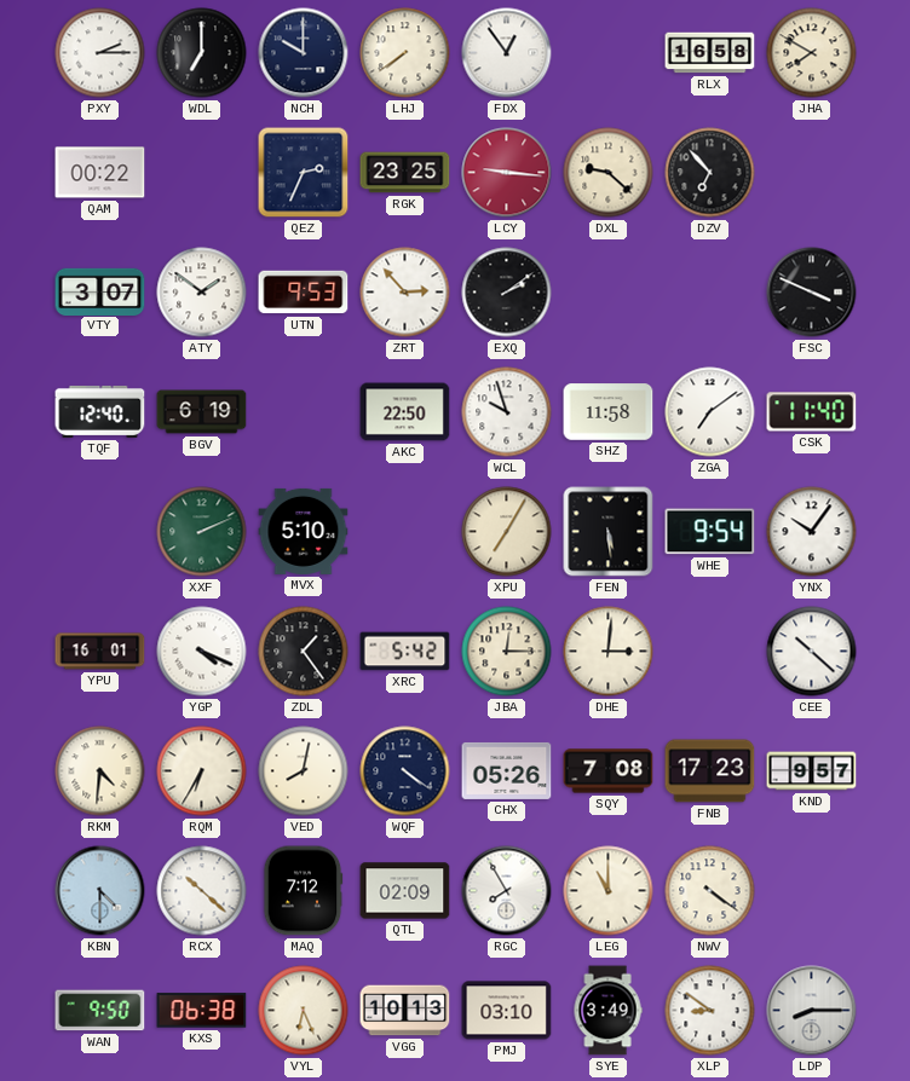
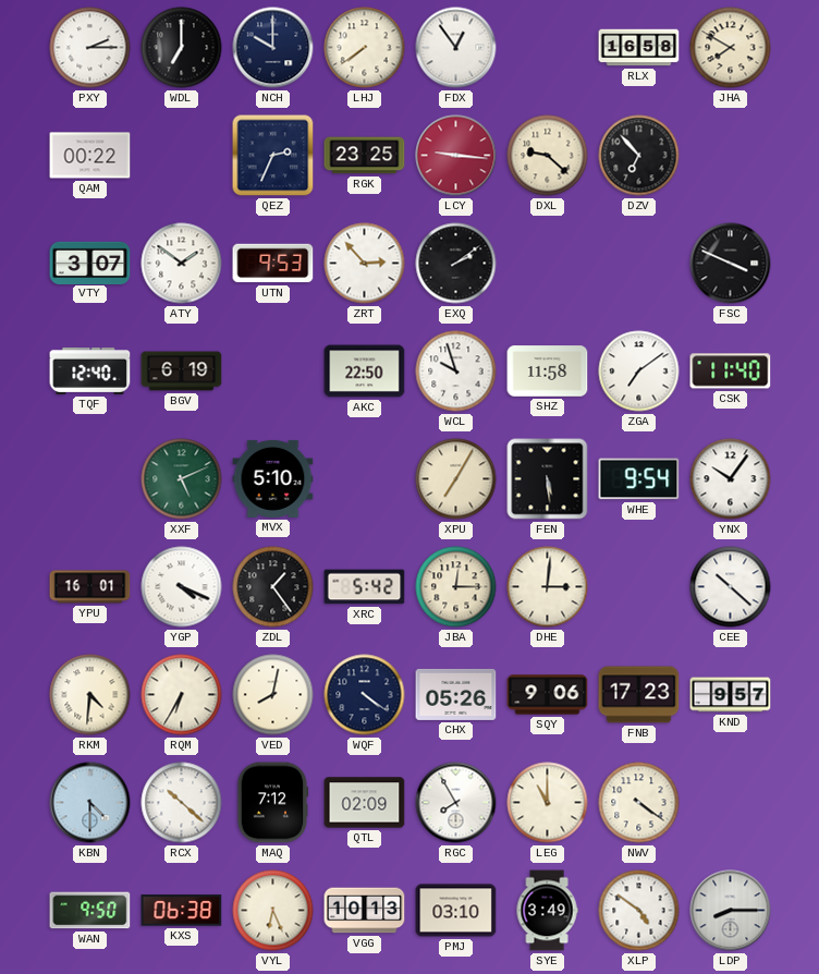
XXF: 2:11 -> 5:11 (182, 479)
SQY: 7:08 -> 9:06 (548, 695)
XLP: 8:51 -> 4:51 (639, 911)
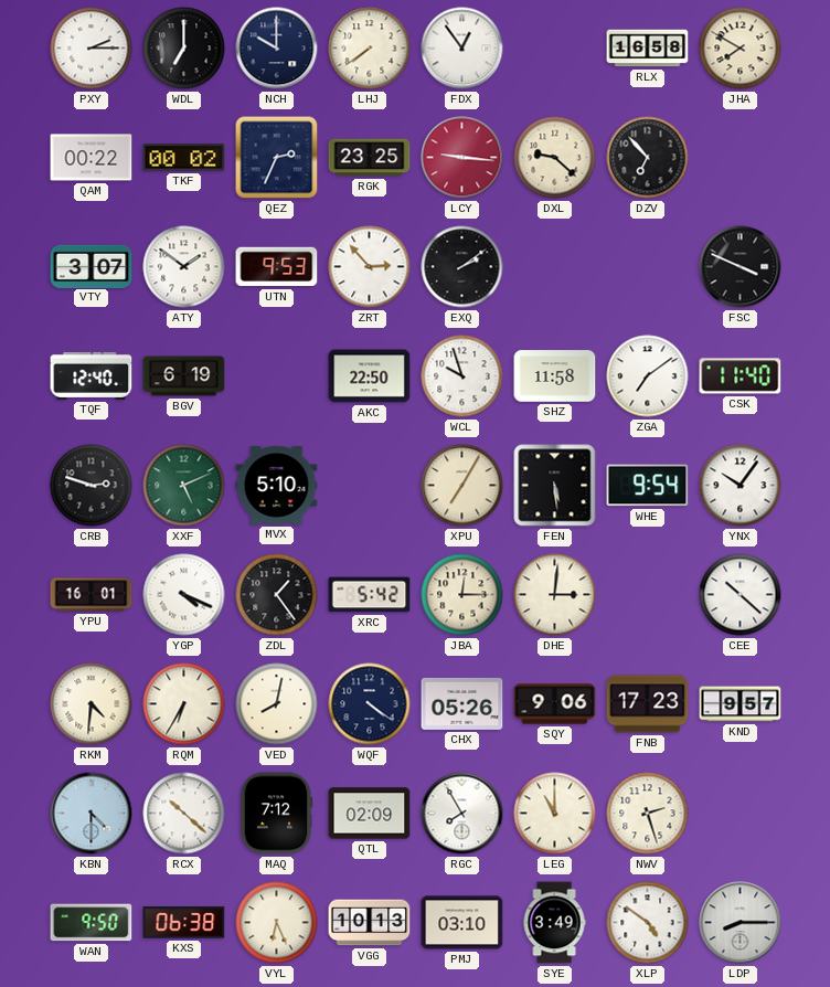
TKF: none -> 00:02 (184, 158)
CRB: none -> 2:48 (92, 486)
NWV: 4:21 -> 2:27 (648, 814)
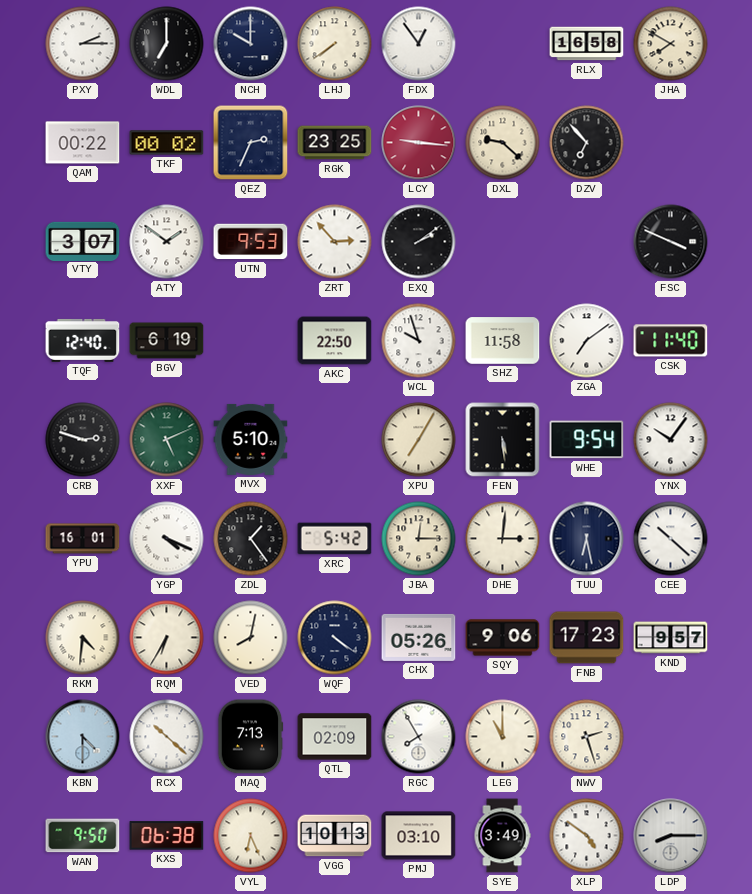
TUU: none -> 6:28 (587, 539)
MAQ: 7:12 -> 7:13 (250, 737)
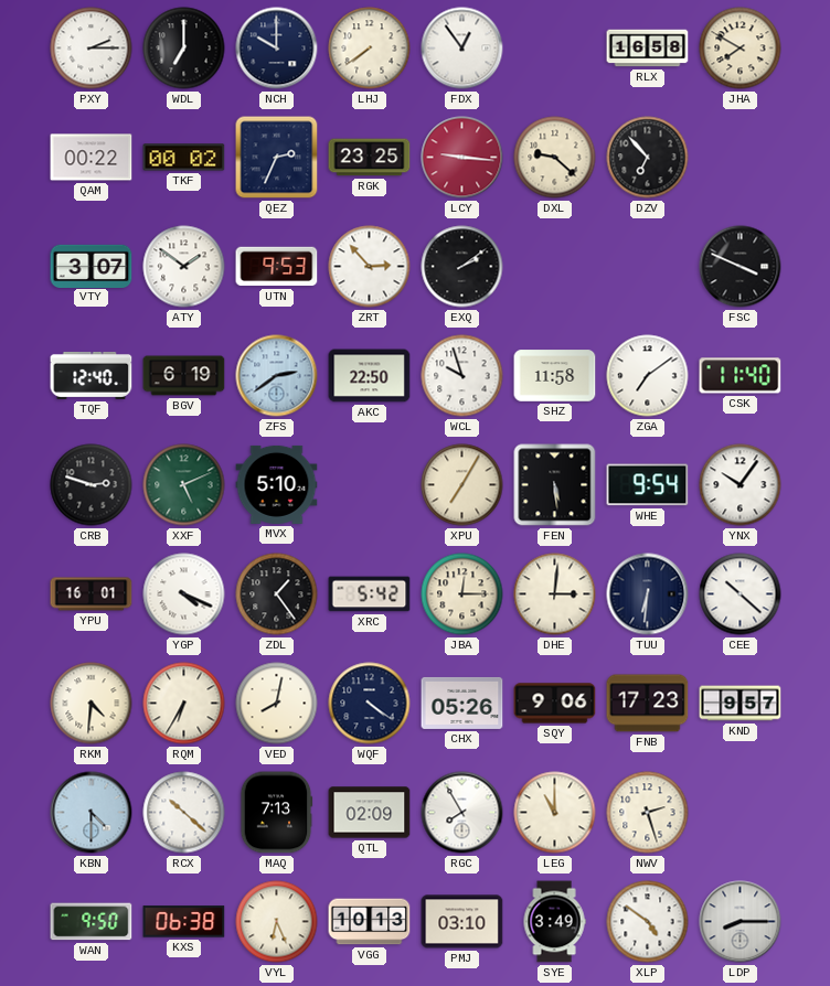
ZFS: none -> 2:39 (277, 376)
TUU: 6:28 -> 6:31 (648, 594)
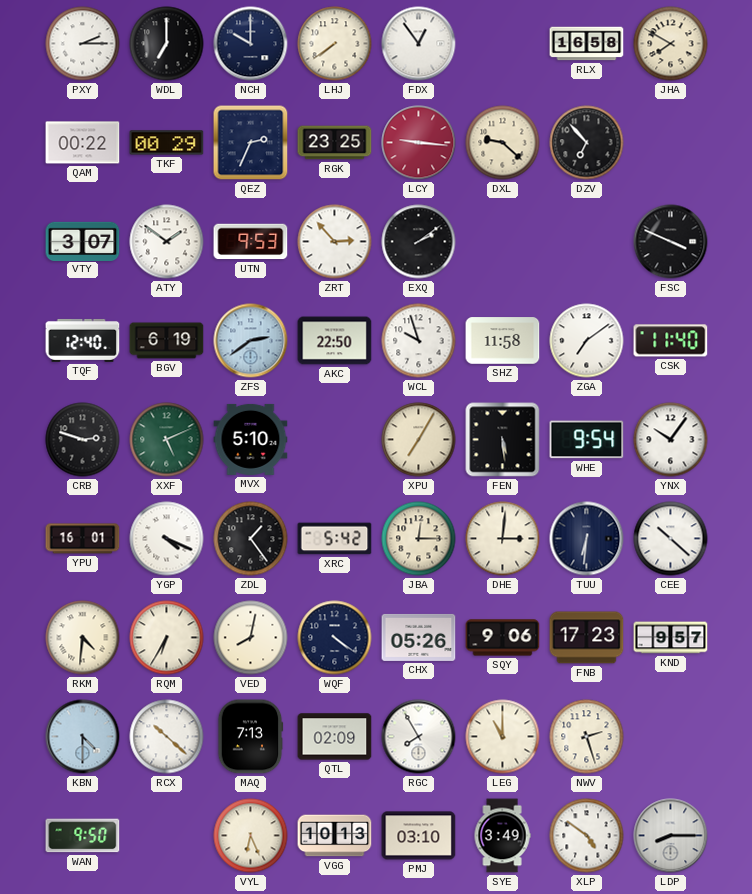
TKF: 00:02 -> 00:29 (167, 143)
KXS: 06:38 -> none (184, 922)
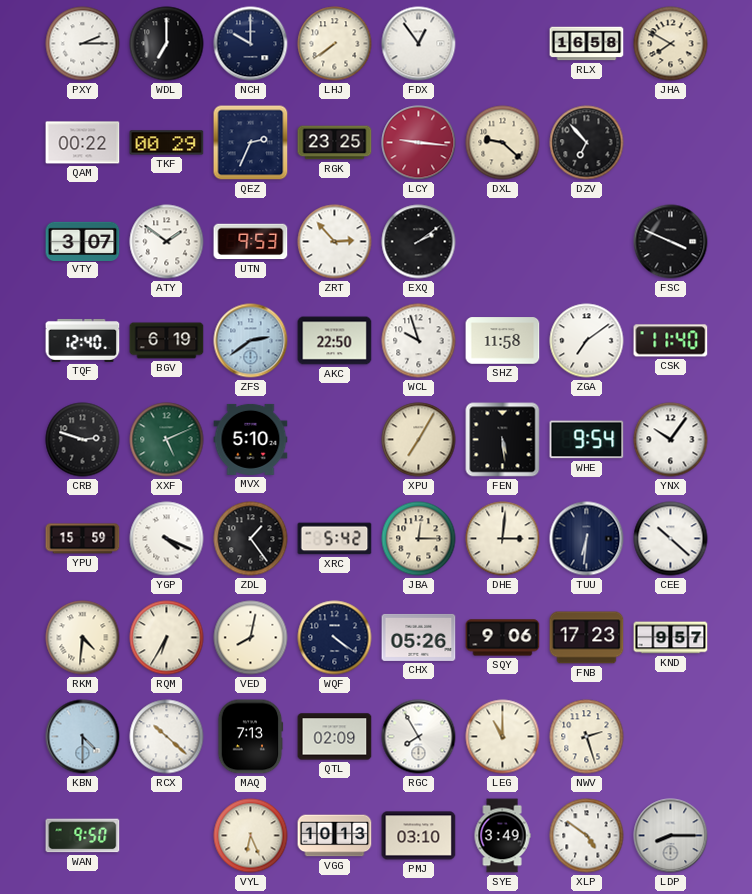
YPU: 16:01 -> 15:59 (83, 539)
